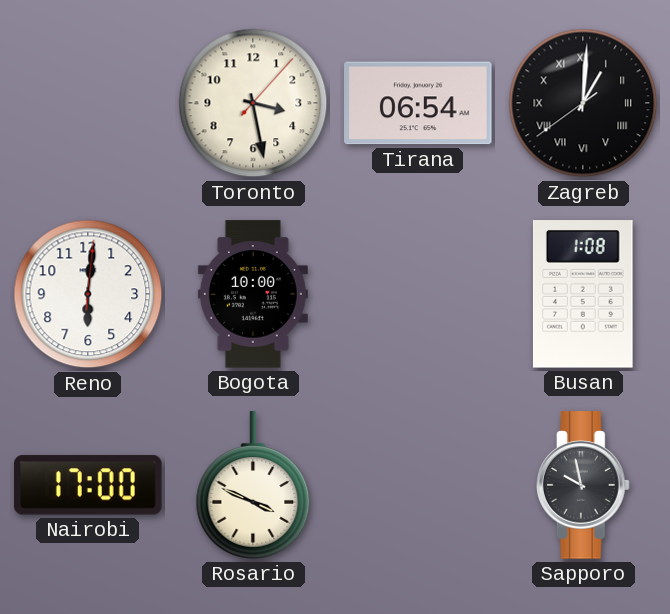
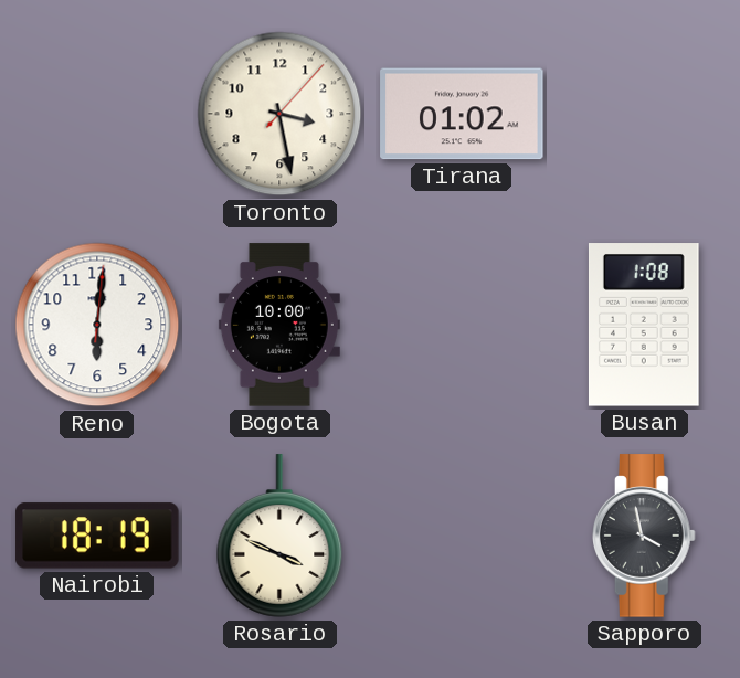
Tirana: 06:54 -> 01:02 (462, 114)
Zagreb: 1:00 -> none (583, 103)
Nairobi: 17:00 -> 18:19 (97, 536)
Sapporo: 9:58 -> 3:58 (645, 536)
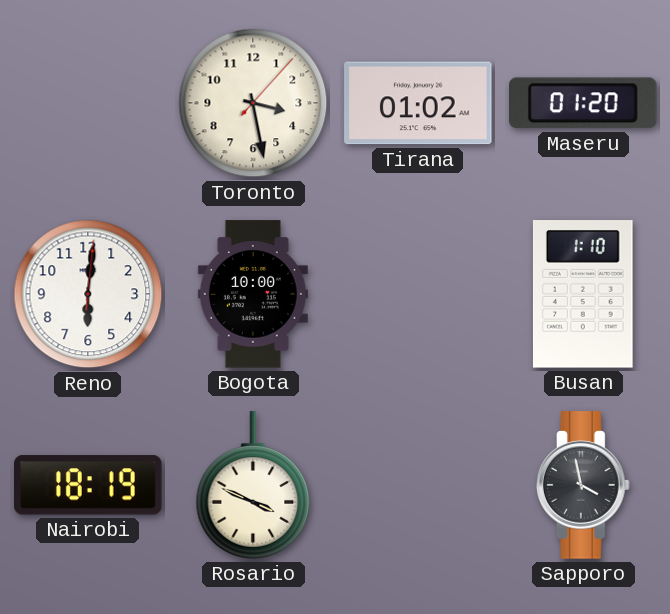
Maseru: none -> 01:20 (584, 103)
Busan: 1:08 -> 1:10 (583, 294)
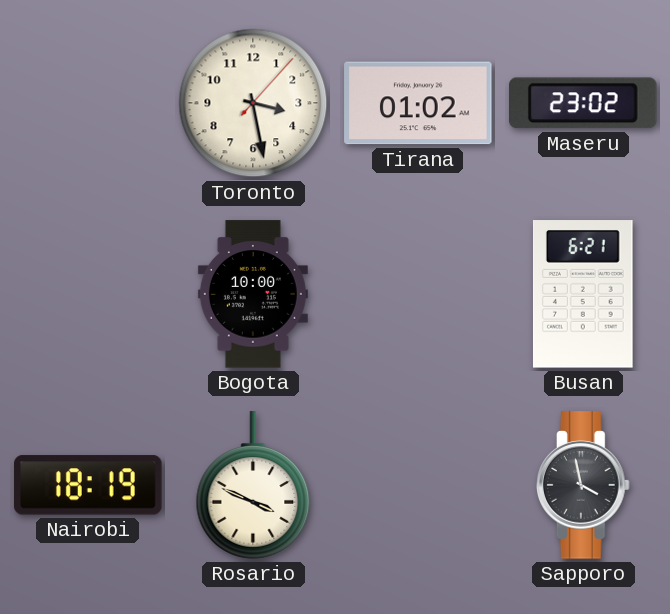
Maseru: 01:20 -> 23:02 (584, 103)
Reno: 6:01 -> none (88, 294)
Busan: 1:10 -> 6:21 (583, 294)
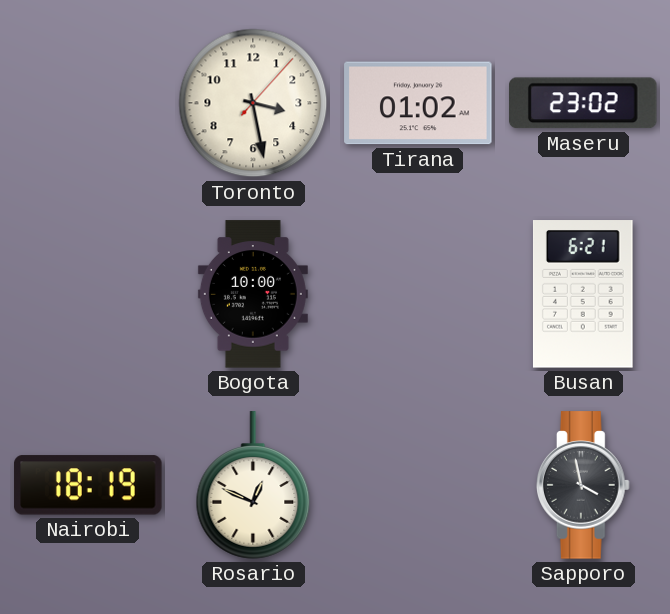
Rosario: 3:49 -> 12:49 (253, 485)
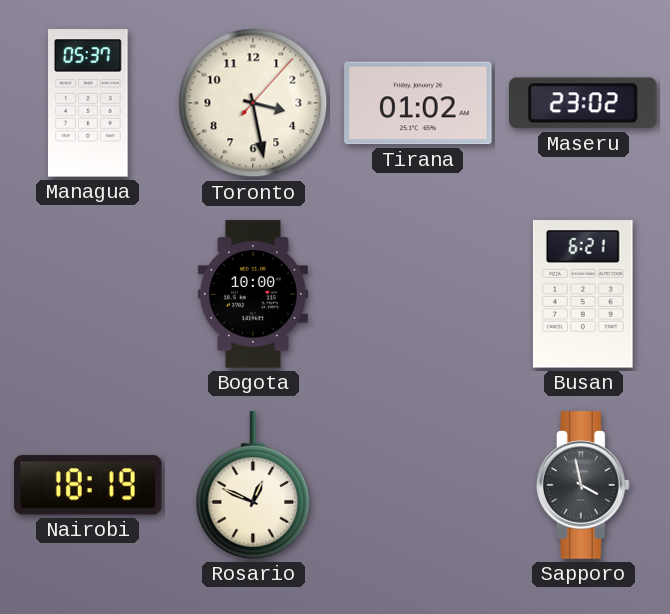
Managua: none -> 05:37 (88, 103)
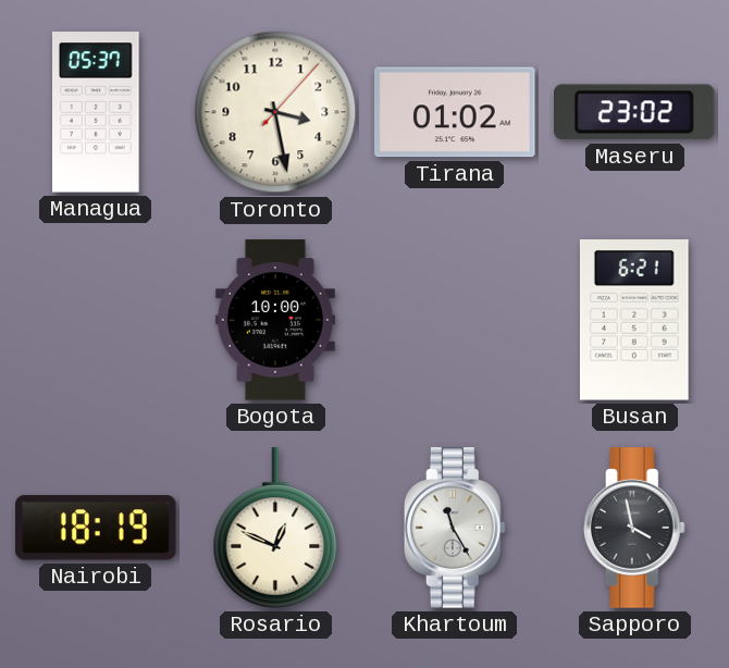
Khartoum: none -> 11:25 (456, 528)
